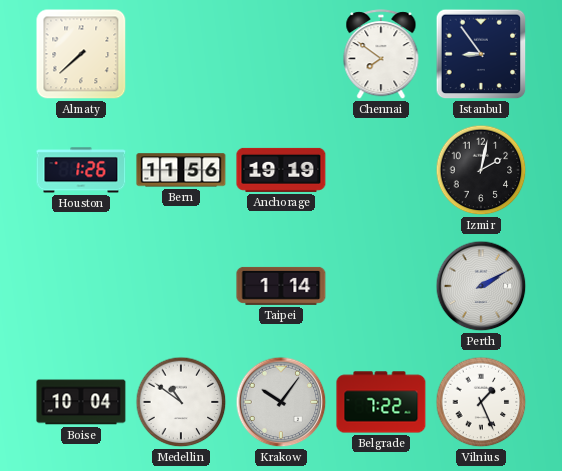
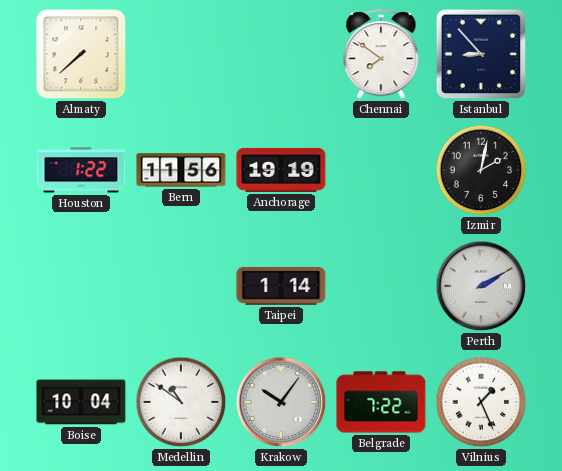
Istanbul: 8:54 -> 8:53 (481, 54)
Houston: 1:26 -> 1:22 (81, 170)
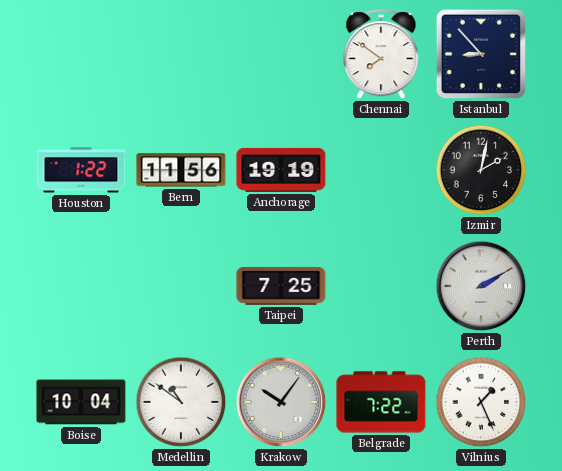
Almaty: 7:38 -> none (81, 54)
Taipei: 1:14 -> 7:25 (281, 286)
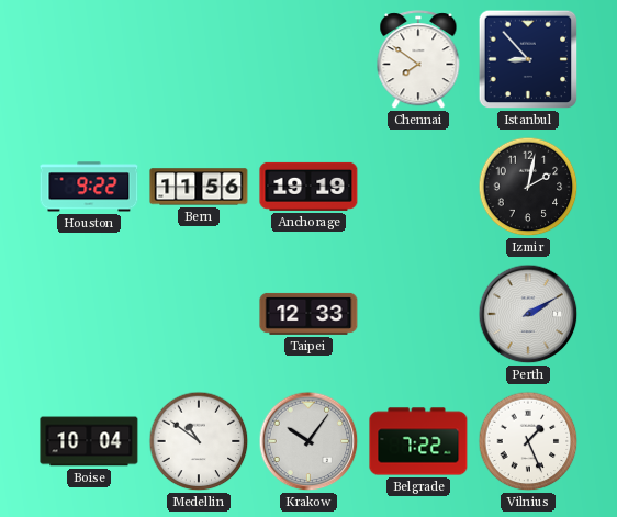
Houston: 1:22 -> 9:22 (89, 187)
Taipei: 7:25 -> 12:33 (308, 314)
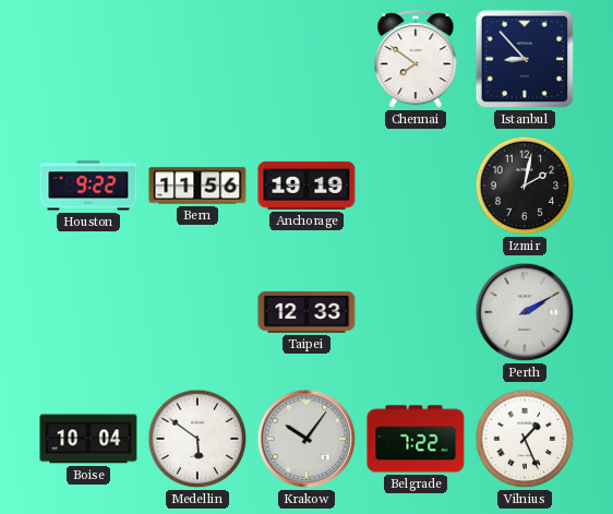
Medellin: 10:51 -> 5:51 (197, 439)
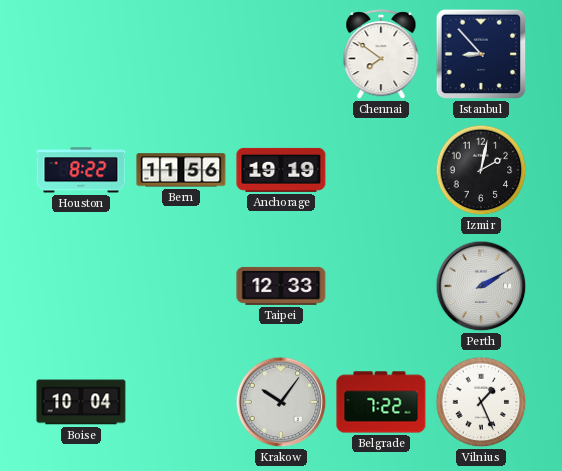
Houston: 9:22 -> 8:22 (81, 170)
Medellin: 5:51 -> none (197, 439)
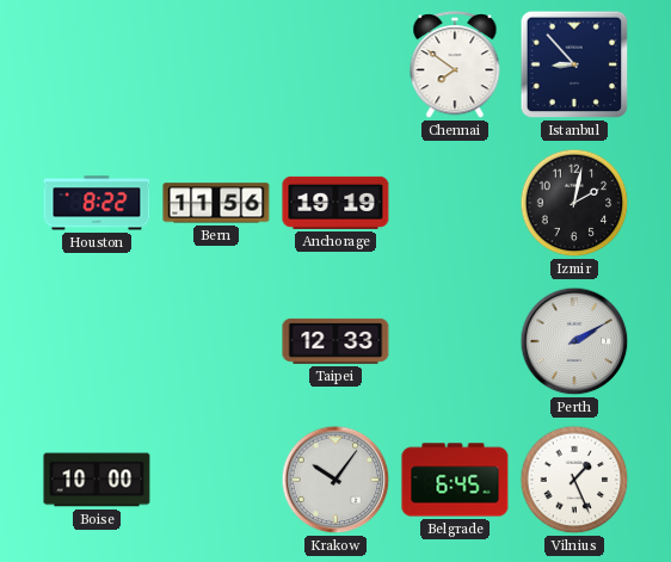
Boise: 10:04 -> 10:00 (97, 480)
Belgrade: 7:22 -> 6:45 (455, 480)
